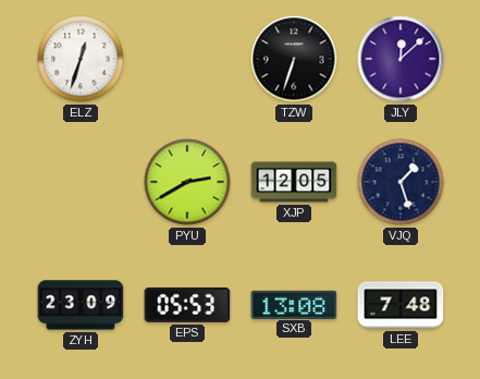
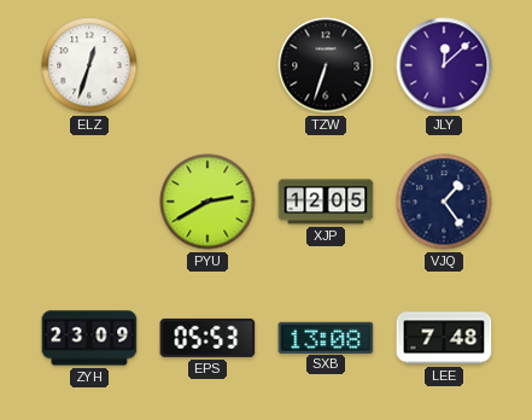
VJQ: 1:27 -> 1:24 (444, 202)
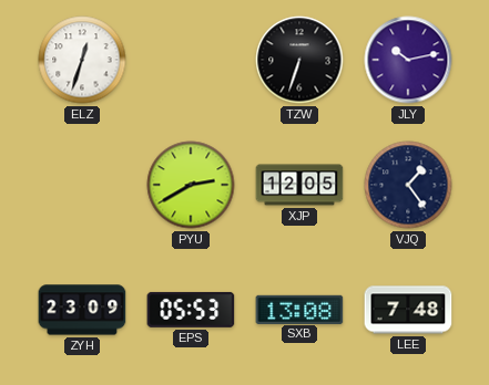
JLY: 12:08 -> 10:13 (408, 60)
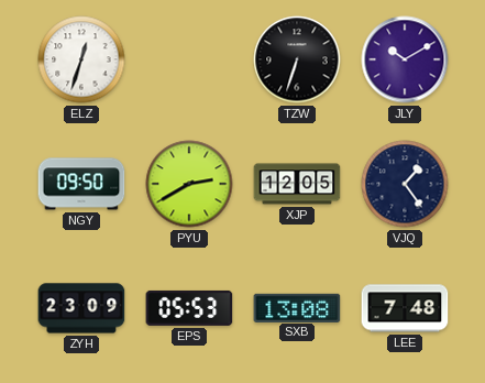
JLY: 10:13 -> 10:10 (405, 59)
NGY: none -> 09:50 (81, 184)
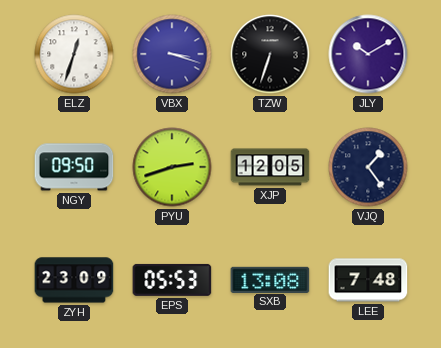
VBX: none -> 3:18 (172, 54)
PYU: 2:40 -> 2:42 (172, 167)
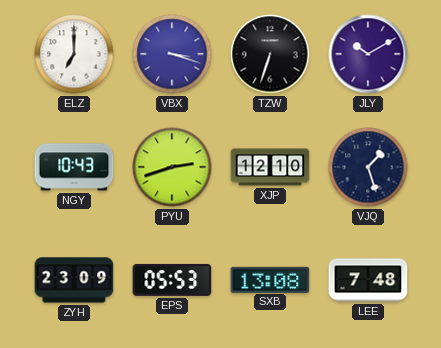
ELZ: 12:33 -> 7:00 (74, 54)
NGY: 09:50 -> 10:43 (74, 167)
XJP: 12:05 -> 12:10 (270, 167)
VJQ: 1:24 -> 1:27 (368, 167)
